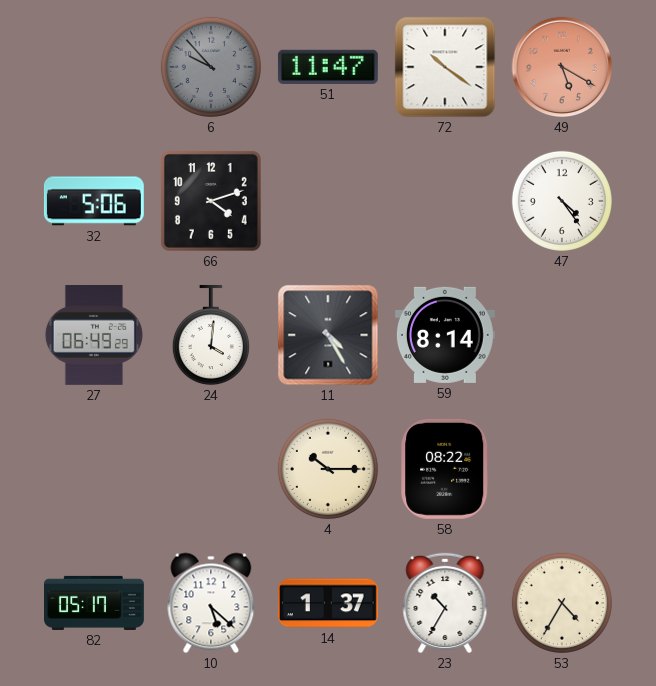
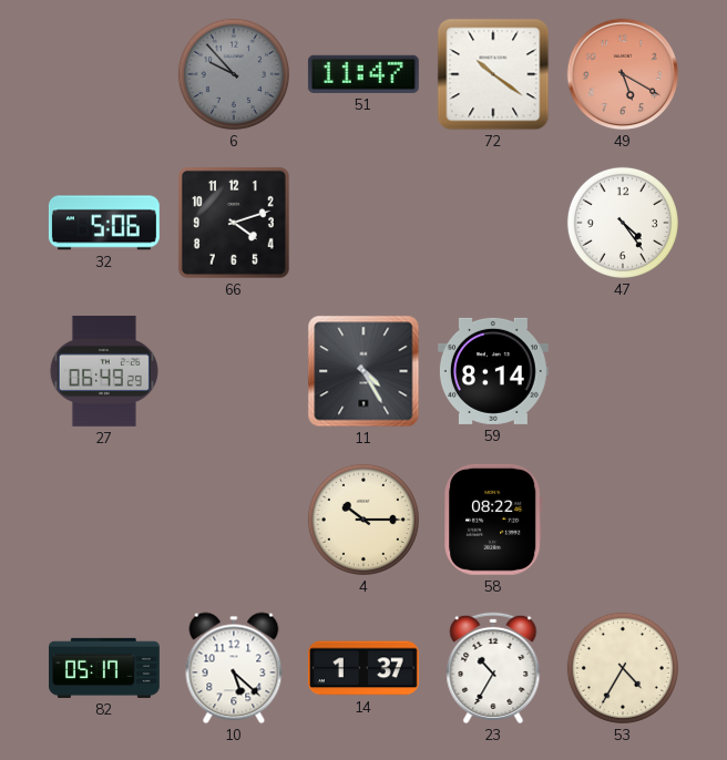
24: 4:01 -> none (211, 335)
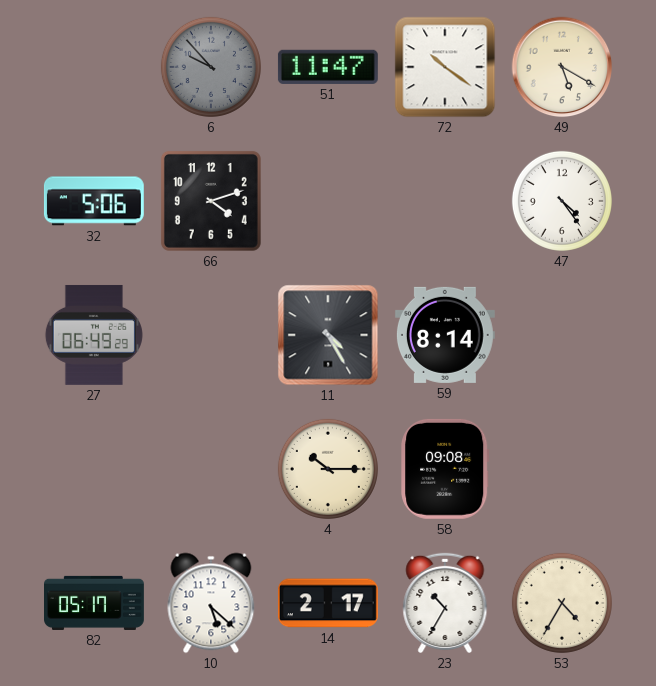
49 dial: salmon -> cream (562, 67)
58: 08:22 -> 09:08 (445, 469)
14: 1:37 -> 2:17 (328, 603)
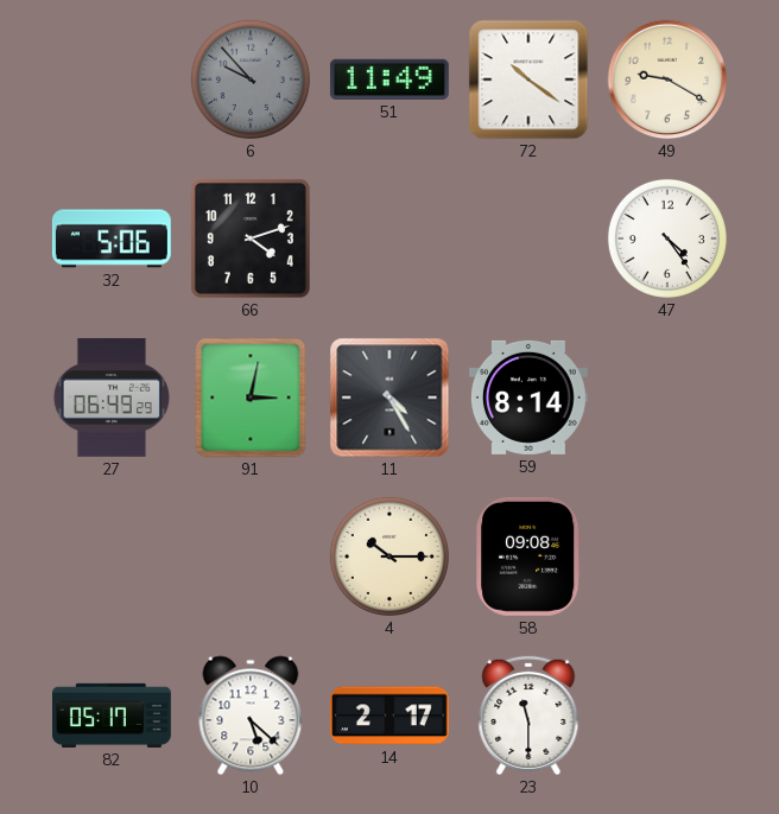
51: 11:47 -> 11:49 (389, 80)
49: 5:20 -> 9:20 (667, 80)
91: none -> 3:02 (251, 398)
23: 10:35 -> 11:30 (528, 716)
53: 4:35 -> none (562, 603)
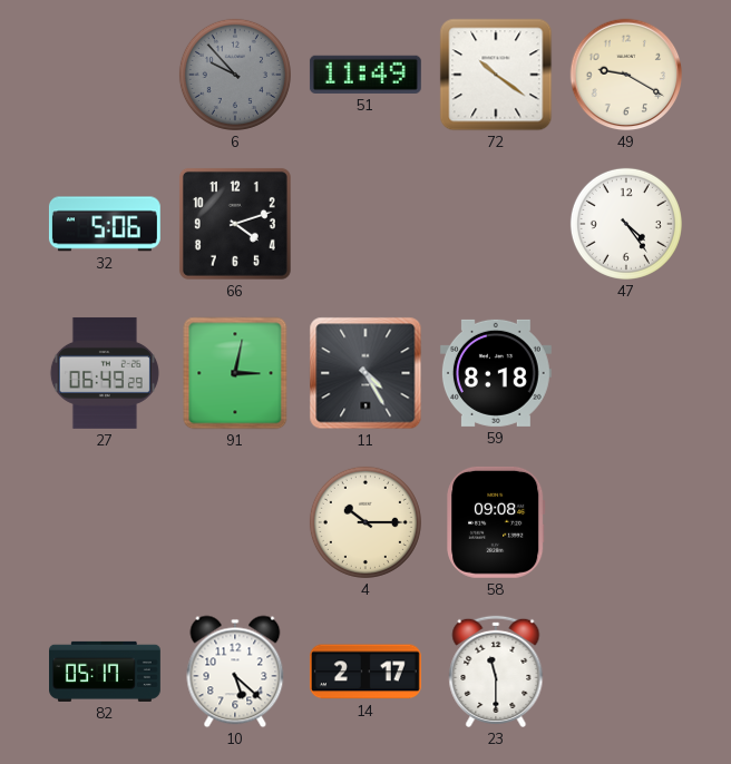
59: 8:14 -> 8:18 (496, 373)
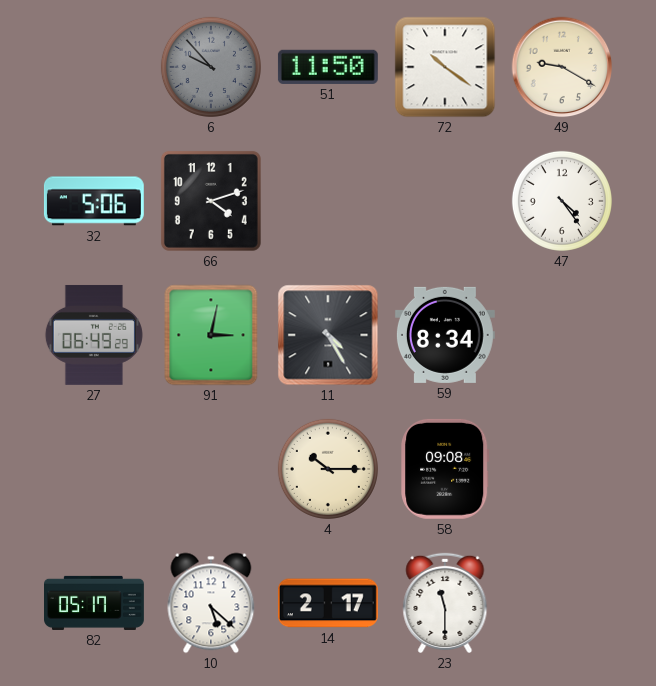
51: 11:49 -> 11:50 (328, 67)
59: 8:18 -> 8:34 (445, 335)
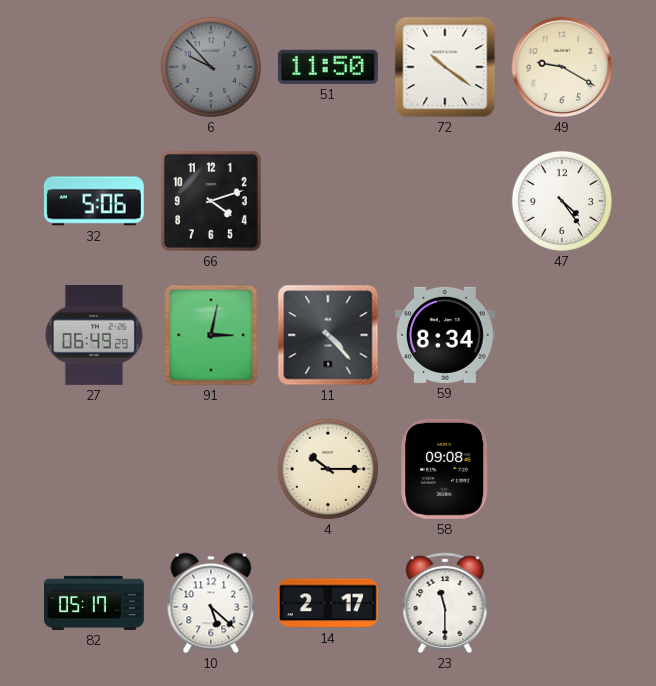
11: 4:25 -> 4:23 (328, 335)
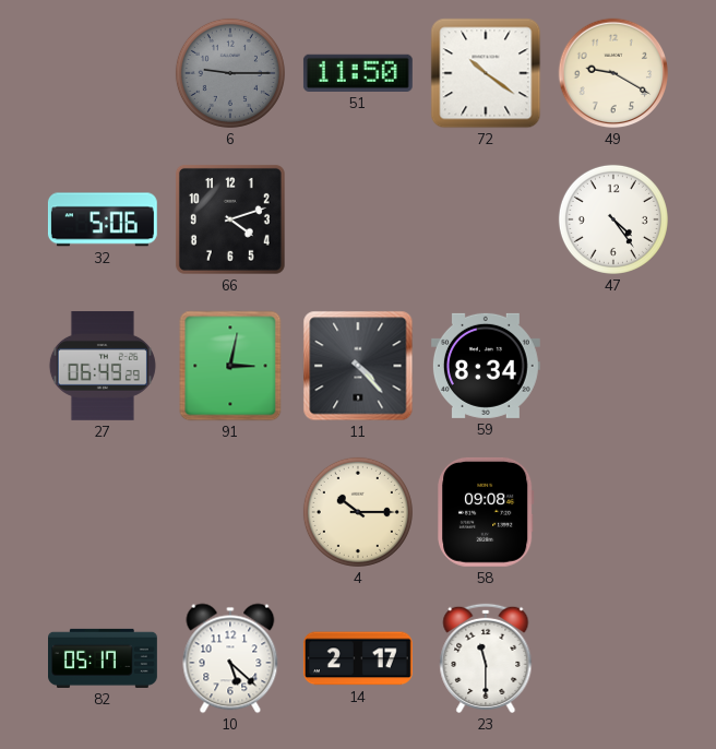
6: 9:53 -> 9:15 (230, 73)
